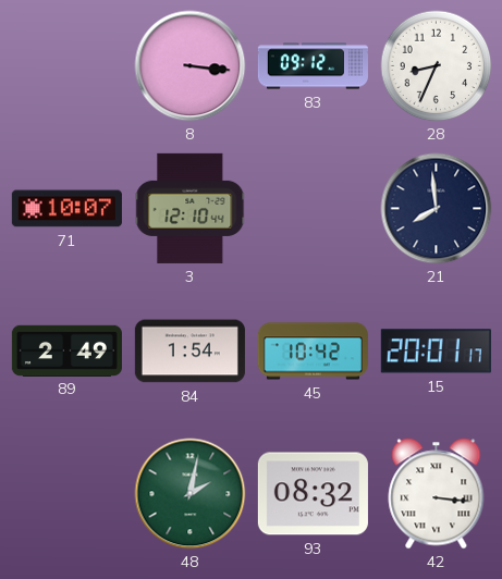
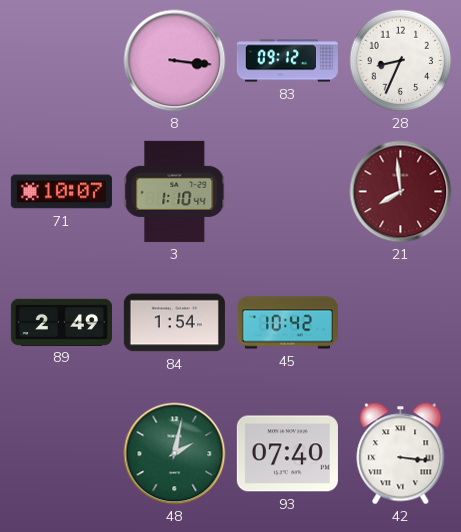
3: 12:10 -> 1:10 (175, 191)
21 dial: navy -> burgundy (401, 192)
15: 20:01 -> none (436, 352)
93: 08:32 -> 07:40 (287, 454)
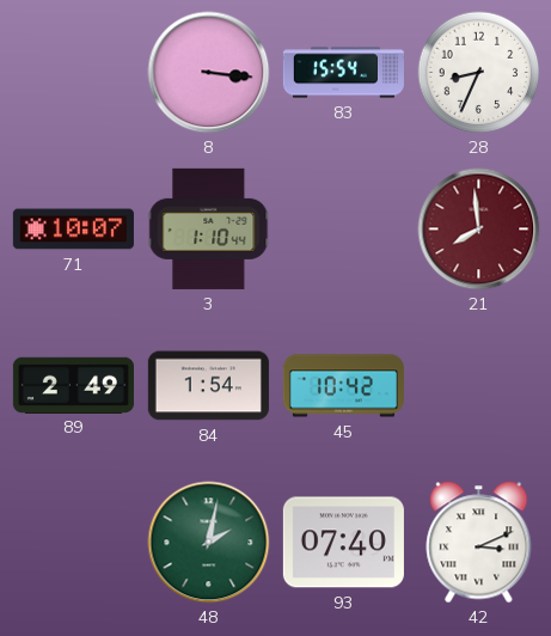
83: 09:12 -> 15:54 (343, 73)
42: 3:16 -> 3:11 (479, 543)
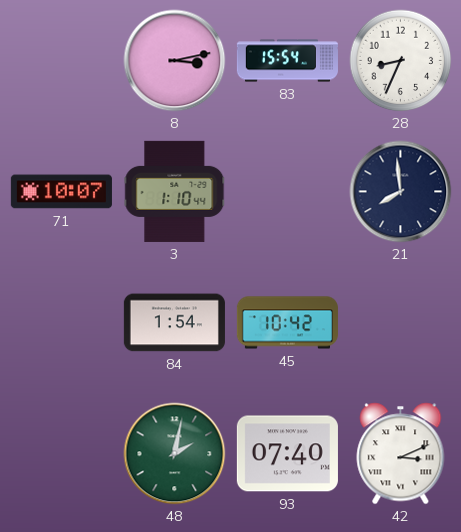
8: 3:16 -> 3:13 (175, 61)
21 dial: burgundy -> navy (401, 192)
89: 2:49 -> none (73, 385)
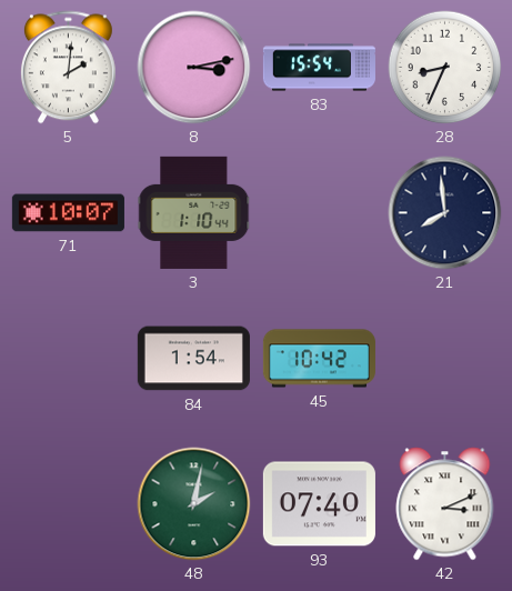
5: none -> 2:01 (68, 68)
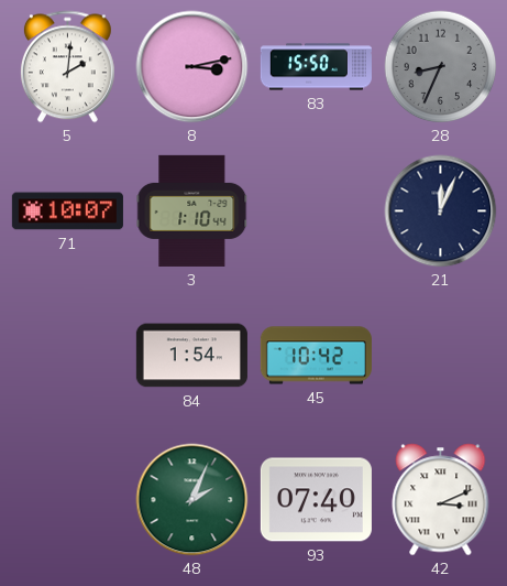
83: 15:54 -> 15:50 (316, 67)
28 dial: white -> grey (441, 67)
21: 7:59 -> 12:04 (441, 211)
48: 2:02 -> 2:04 (192, 500)
